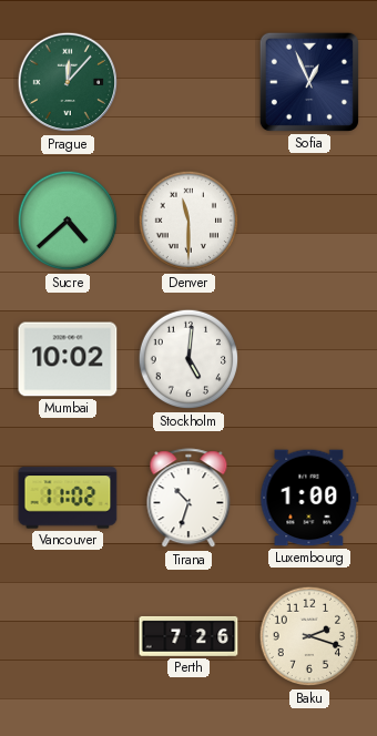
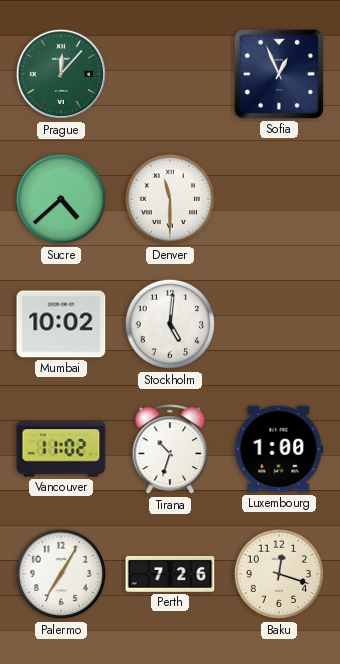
Palermo: none -> 7:05 (61, 574)
Baku: 2:18 -> 12:18 (279, 574)
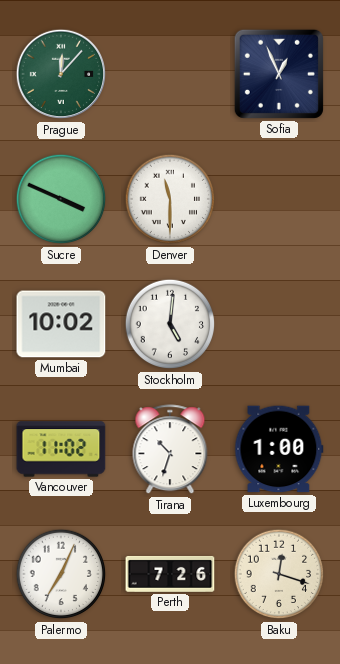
Sucre: 4:38 -> 3:49 (61, 199)
Palermo: 7:05 -> 7:04 (61, 574)
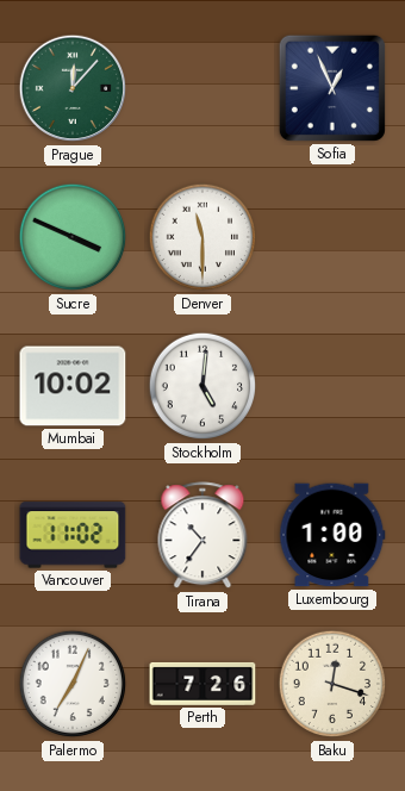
Tirana: 10:33 -> 10:36 (202, 536)
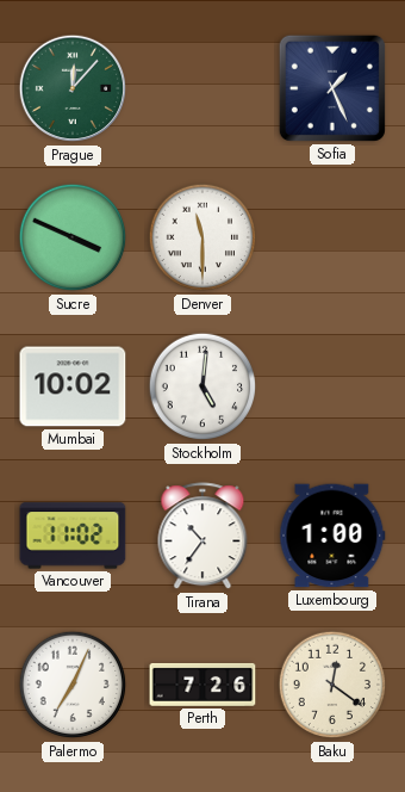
Sofia: 12:56 -> 1:26 (332, 88)
Baku: 12:18 -> 12:21 (332, 685)
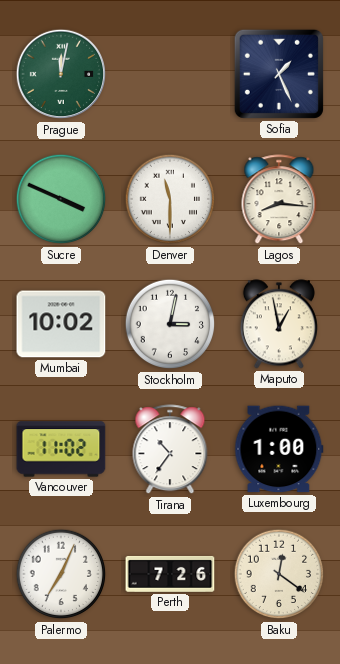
Prague: 12:07 -> 12:02 (61, 74)
Lagos: none -> 8:16 (279, 200)
Stockholm: 5:01 -> 3:02 (170, 324)
Maputo: none -> 12:58 (279, 324)
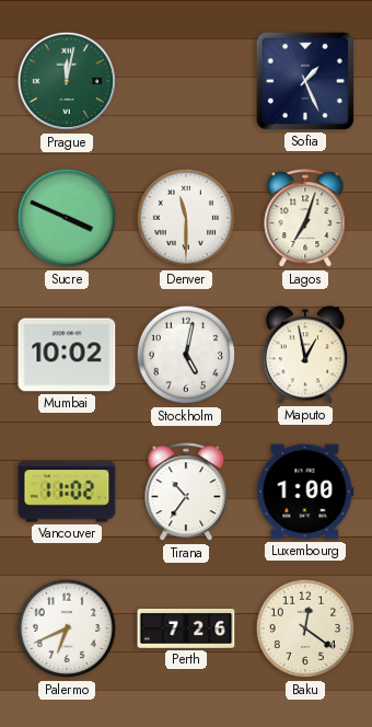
Lagos: 8:16 -> 7:03 (305, 219)
Stockholm: 3:02 -> 5:02 (186, 355)
Palermo: 7:04 -> 6:41 (67, 628)
